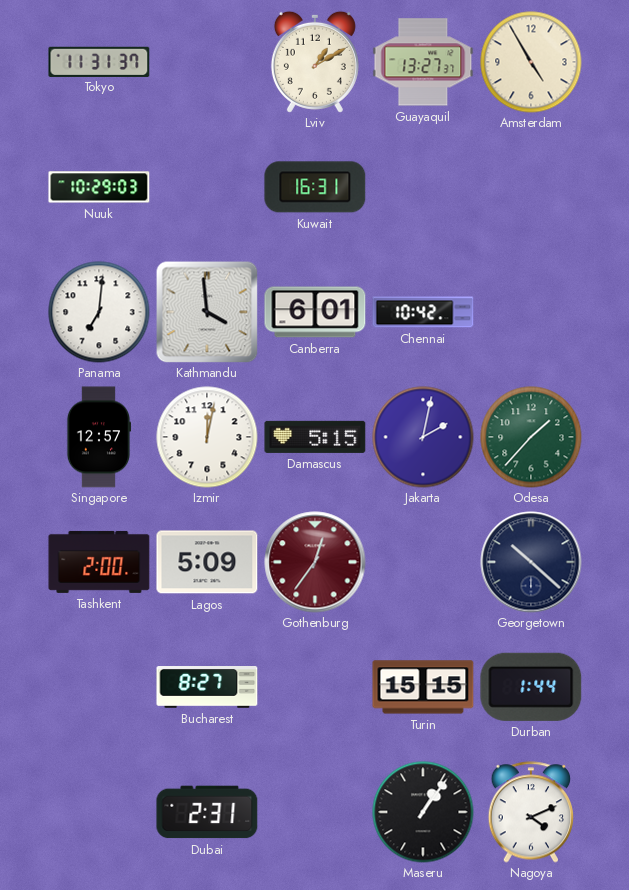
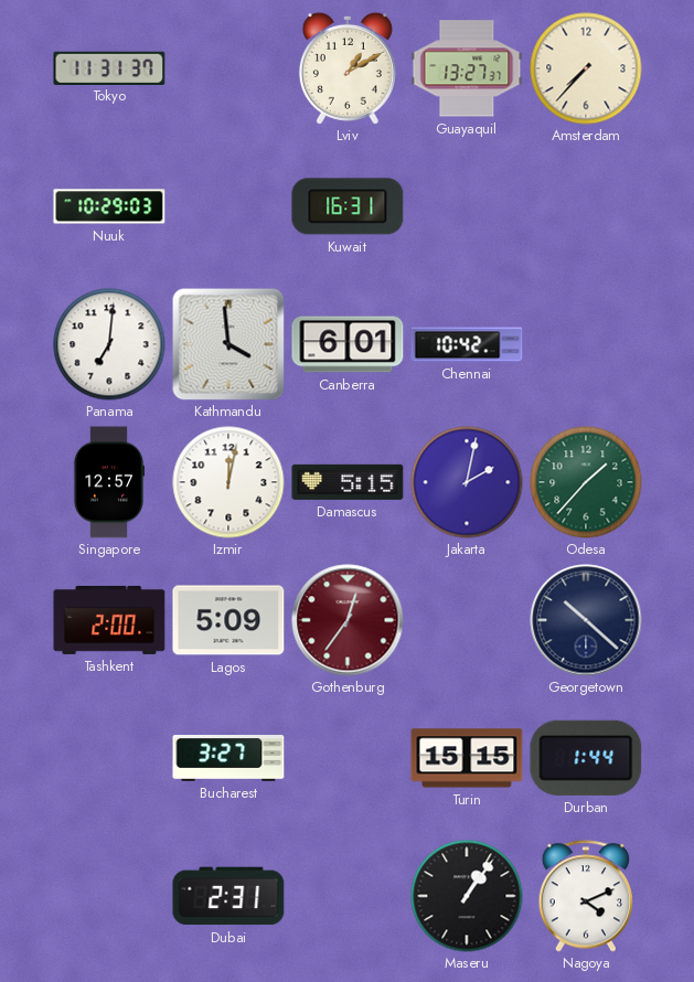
Amsterdam: 4:55 -> 7:37 (586, 68)
Bucharest: 8:27 -> 3:27 (228, 759)
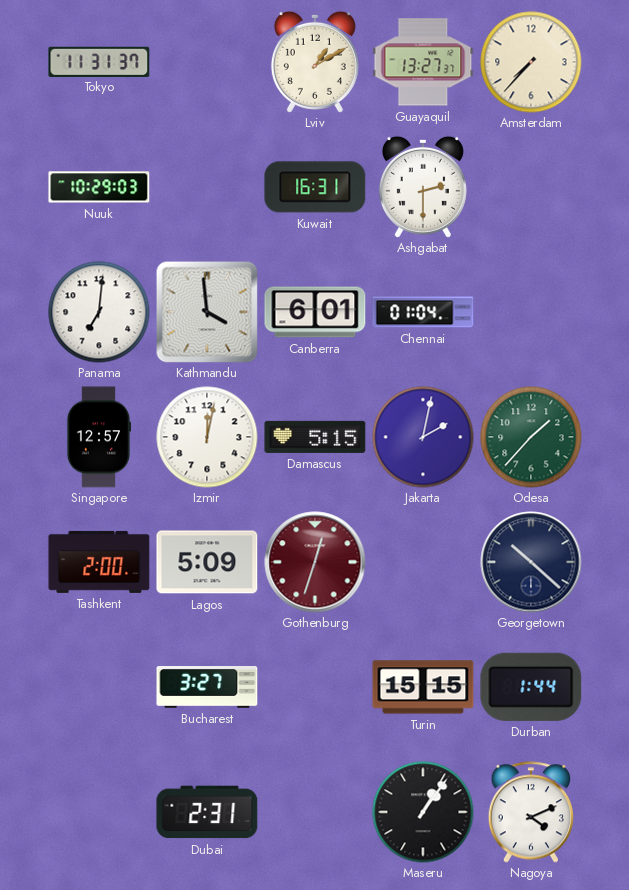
Ashgabat: none -> 2:30 (423, 187)
Chennai: 10:42 -> 01:04 (423, 312)
Gothenburg: 12:36 -> 12:33 (315, 562)
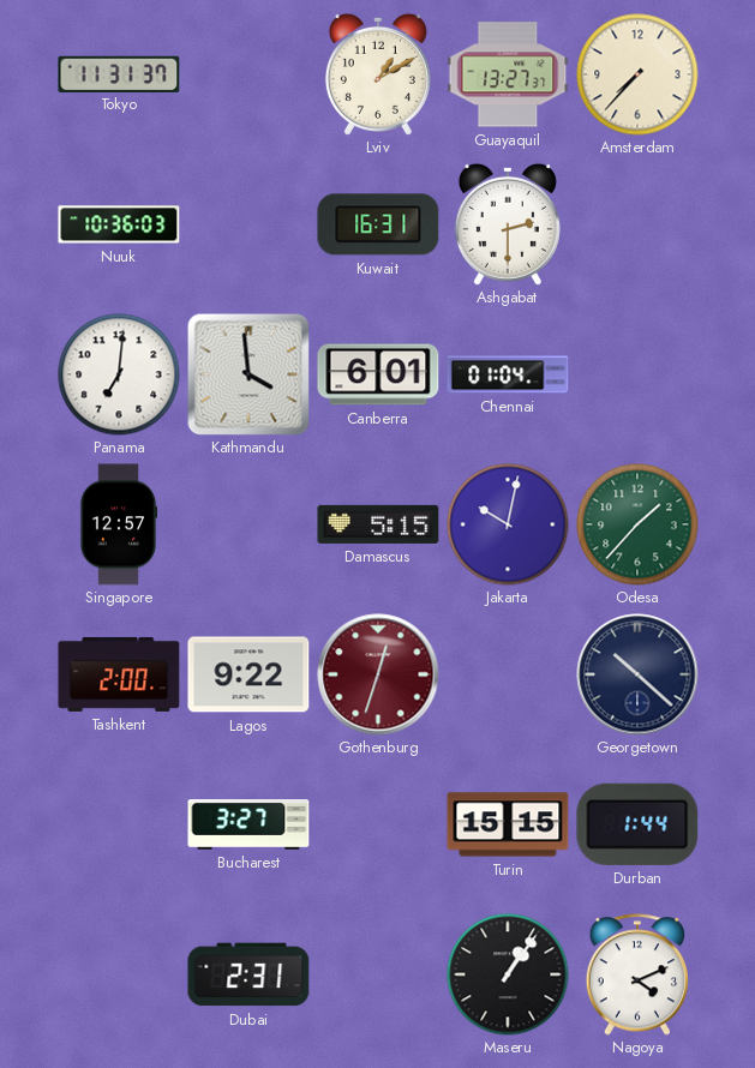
Nuuk: 10:29 -> 10:36 (119, 224)
Izmir: 12:02 -> none (207, 437)
Jakarta: 2:02 -> 10:02 (508, 524)
Lagos: 5:09 -> 9:22 (248, 674)
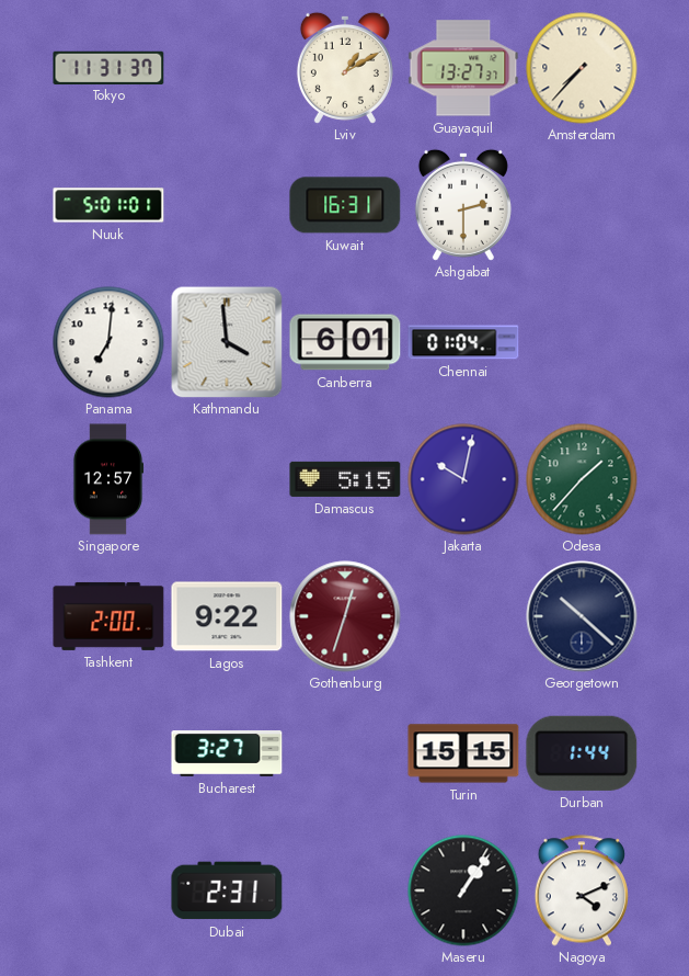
Nuuk: 10:36 -> 5:01 (108, 205)
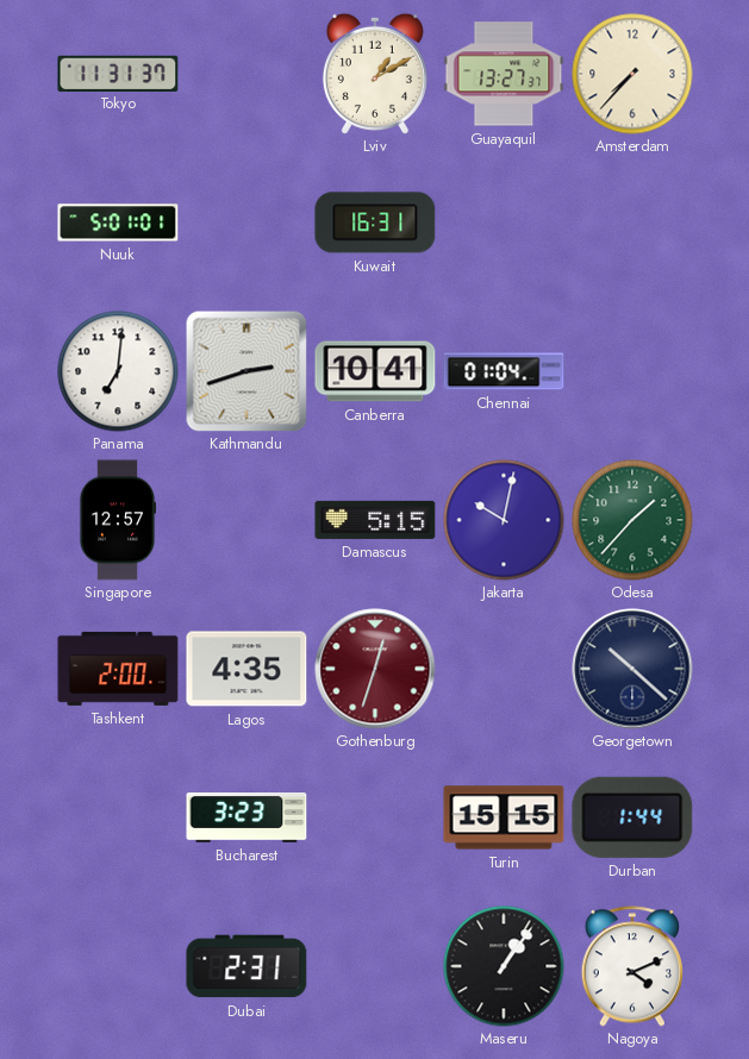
Ashgabat: 2:30 -> none (463, 205)
Kathmandu: 3:59 -> 2:42 (246, 371)
Canberra: 6:01 -> 10:41 (375, 371)
Lagos: 9:22 -> 4:35 (246, 669)
Bucharest: 3:27 -> 3:23 (246, 819)
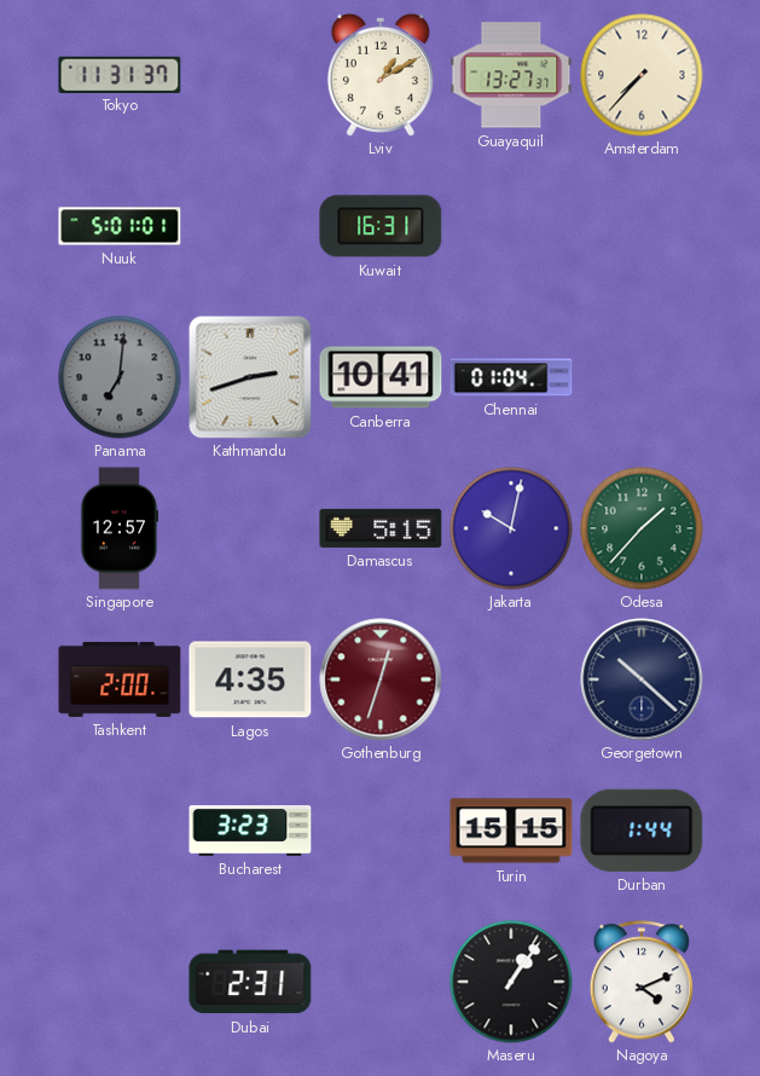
Panama dial: white -> grey (120, 377)
